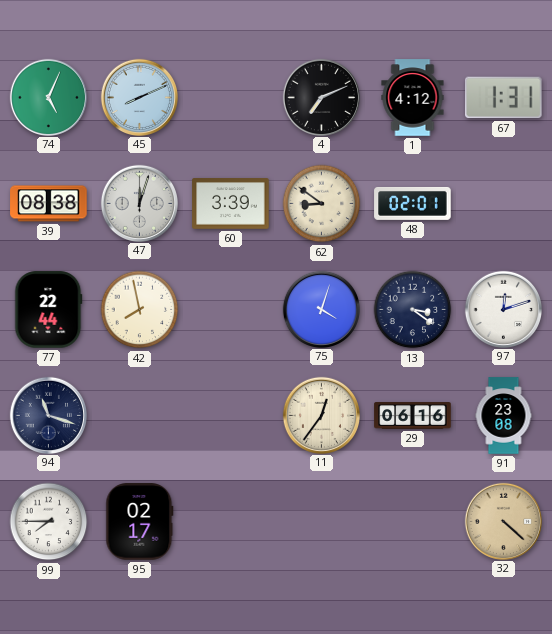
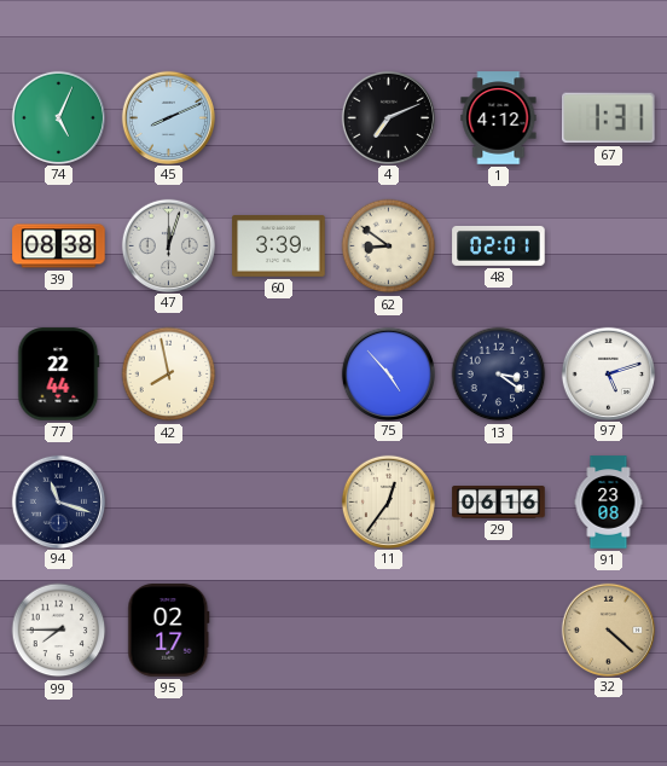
75: 4:03 -> 4:53 (388, 373)
97: 12:12 -> 5:12 (608, 373)
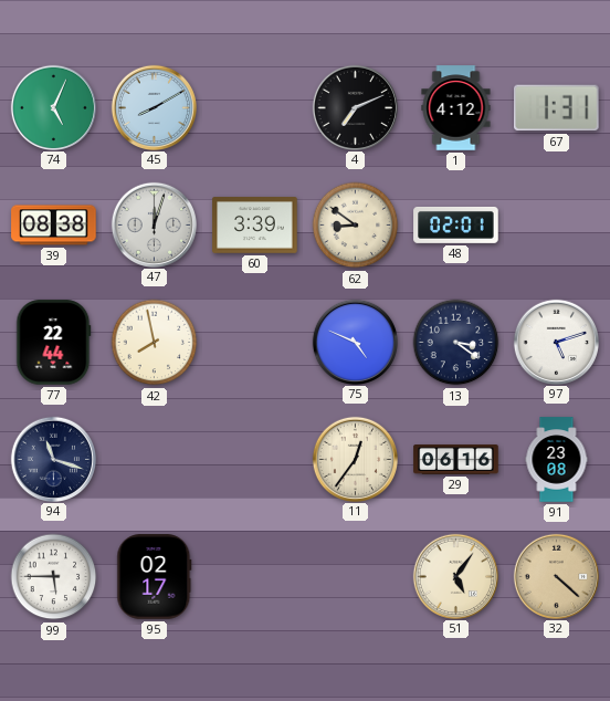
45: 8:11 -> 8:10 (154, 107)
75: 4:53 -> 4:49 (355, 342)
99: 7:45 -> 5:45 (54, 577)
51: none -> 5:06 (455, 576)
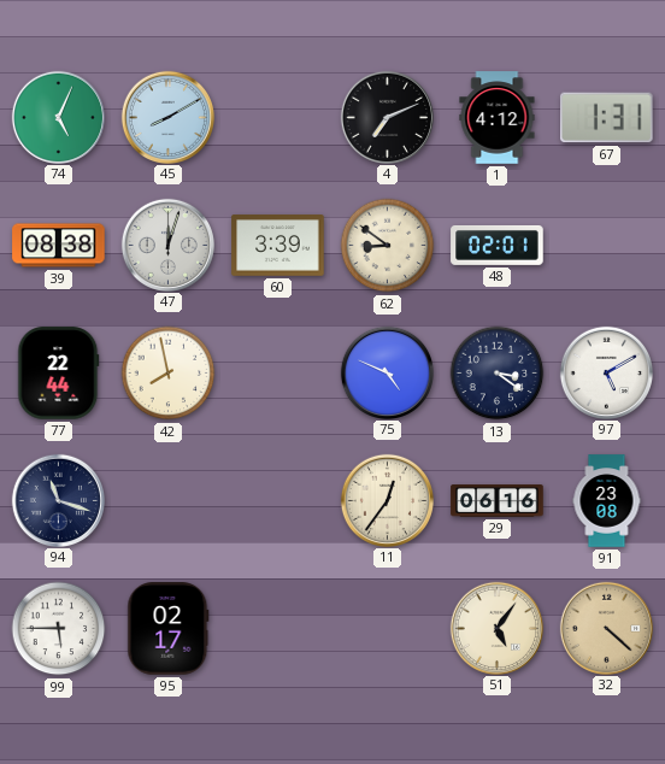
97: 5:12 -> 5:10 (606, 372)
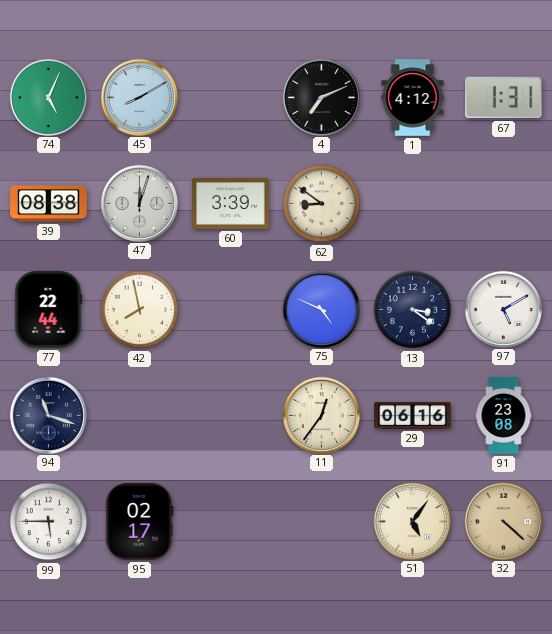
48: 02:01 -> none (498, 245)
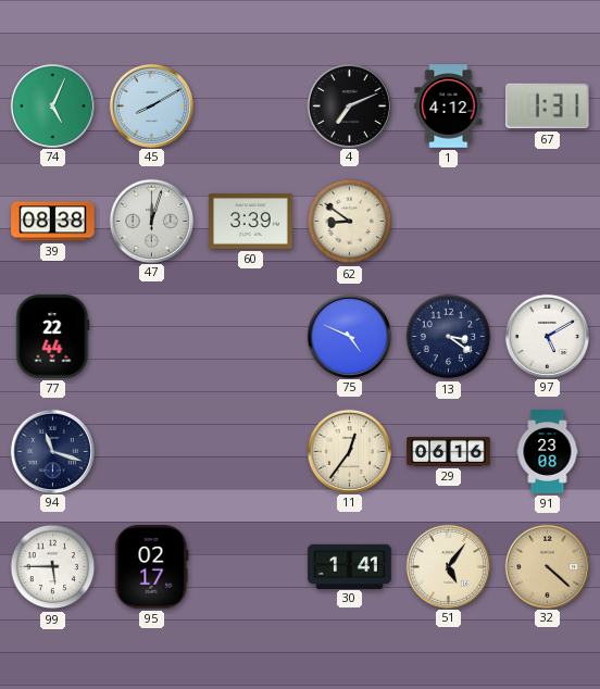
42: 7:58 -> none (140, 310)
30: none -> 1:41 (350, 566)
